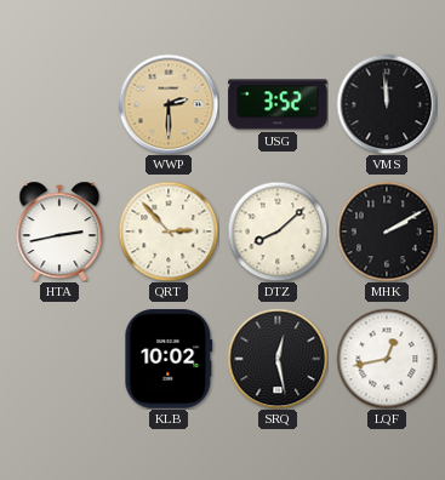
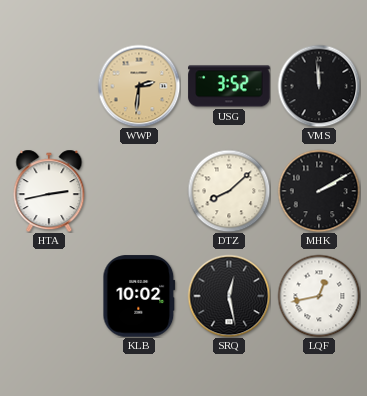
WWP: 2:30 -> 2:31 (139, 86)
QRT: 2:53 -> none (169, 232)
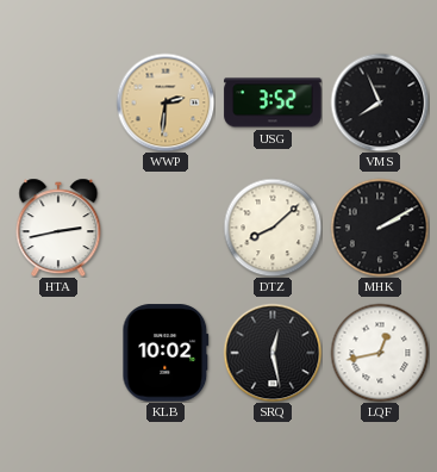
VMS: 11:59 -> 7:56 (380, 103)
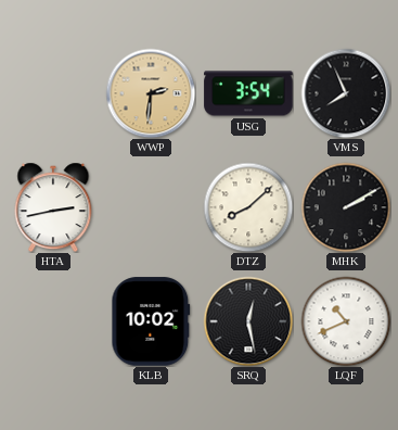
USG: 3:52 -> 3:54 (248, 93)
LQF: 12:43 -> 10:41 (346, 321)
